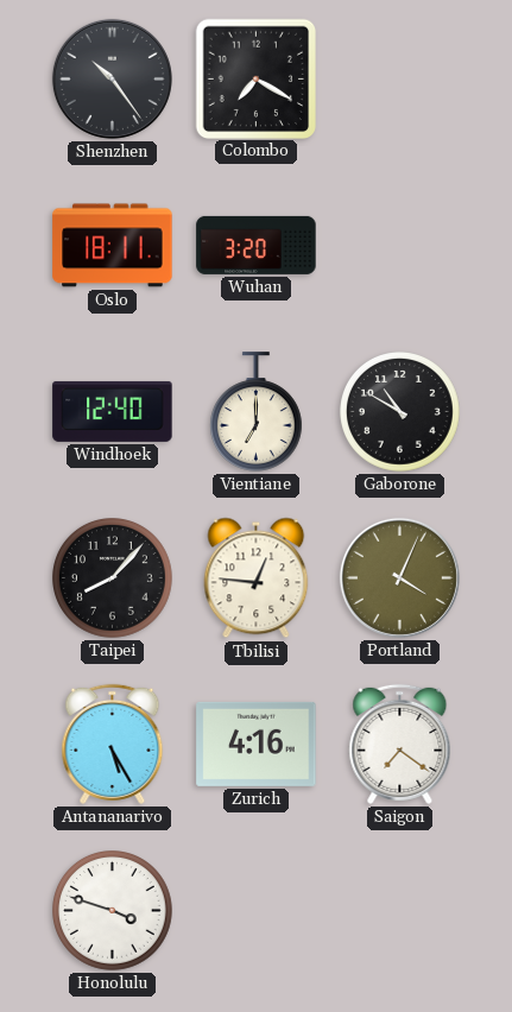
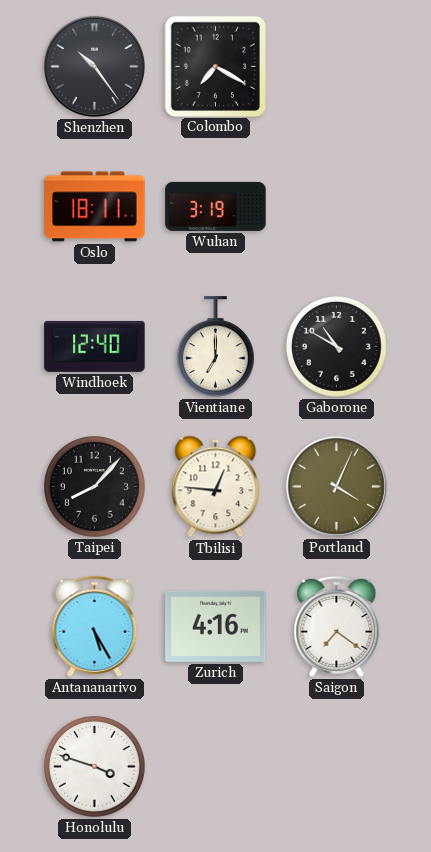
Wuhan: 3:20 -> 3:19 (216, 206)
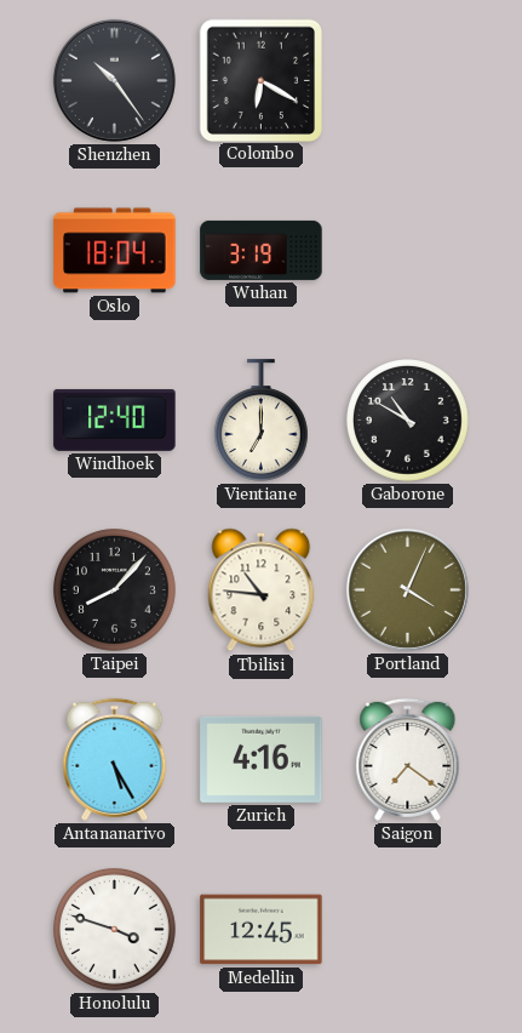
Colombo: 7:20 -> 6:20 (260, 80)
Oslo: 18:11 -> 18:04 (115, 251)
Tbilisi: 12:46 -> 10:46 (262, 590)
Medellin: none -> 12:45 (262, 930)
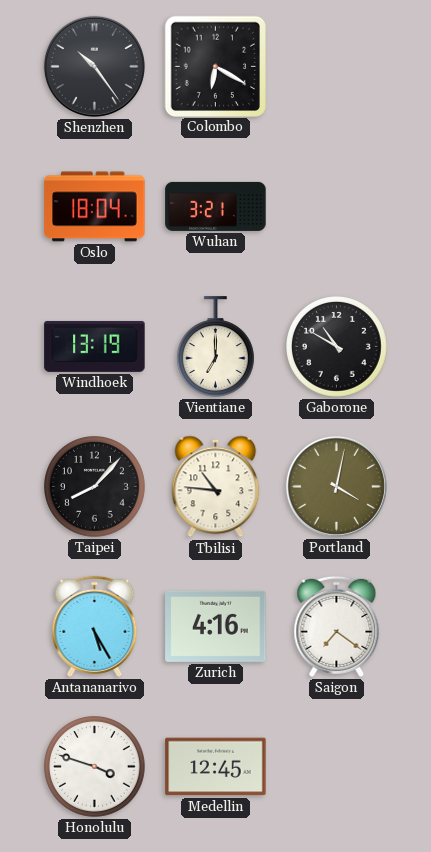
Wuhan: 3:19 -> 3:21 (216, 206)
Windhoek: 12:40 -> 13:19 (95, 346)
Portland: 4:04 -> 4:02 (336, 486)
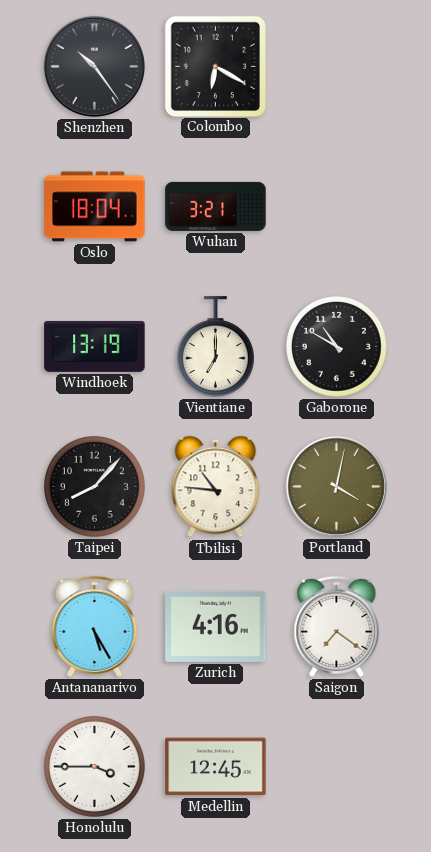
Honolulu: 3:48 -> 3:45 (95, 767)
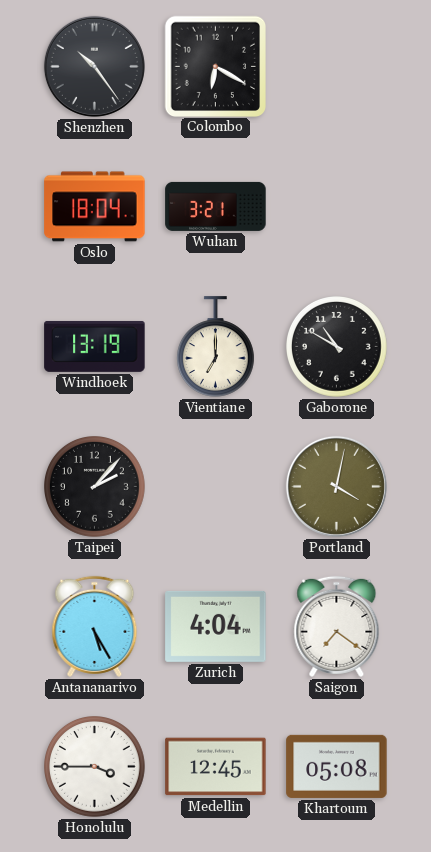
Taipei: 8:07 -> 2:07 (95, 487)
Tbilisi: 10:46 -> none (216, 487)
Zurich: 4:16 -> 4:04 (216, 626)
Khartoum: none -> 05:08 (337, 766)
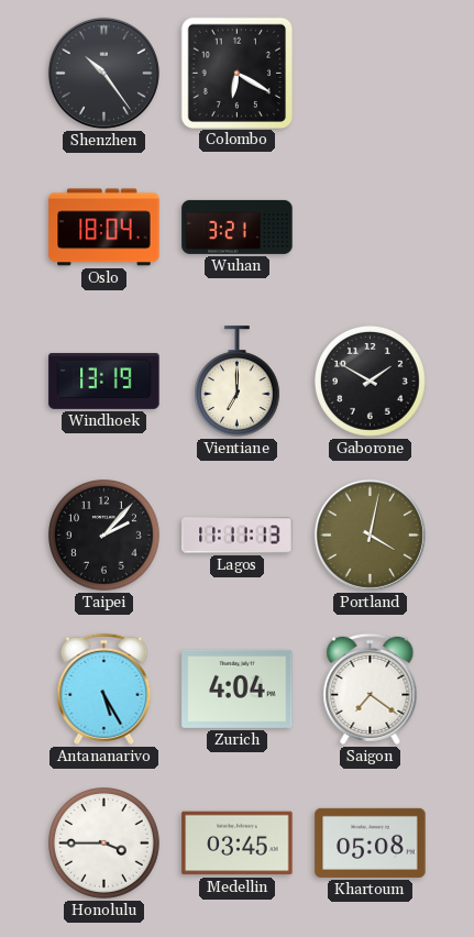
Gaborone: 10:50 -> 1:50 (371, 382)
Lagos: none -> 11:11 (238, 536)
Medellin: 12:45 -> 03:45 (238, 844)
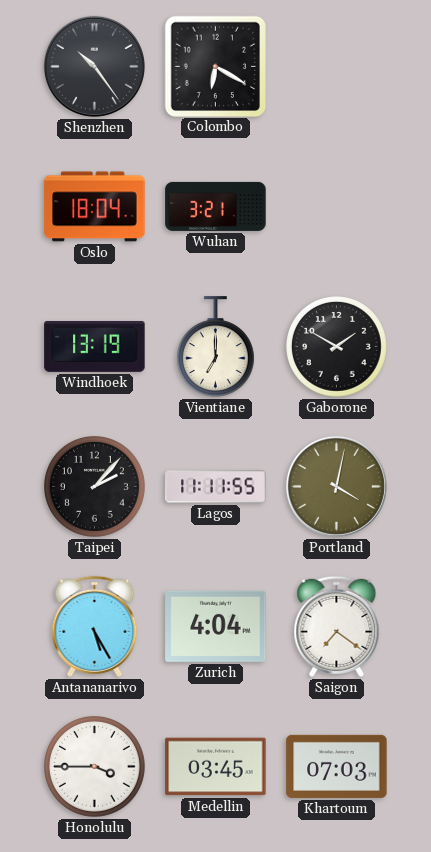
Lagos: 11:11:13 -> 11:11:55 (216, 487)
Khartoum: 05:08 -> 07:03 (337, 766)
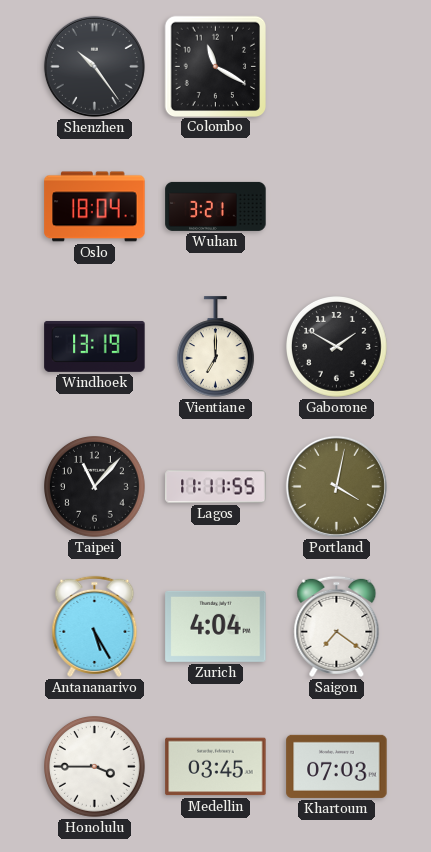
Colombo: 6:20 -> 11:20 (215, 66)
Taipei: 2:07 -> 11:07 (95, 487)
